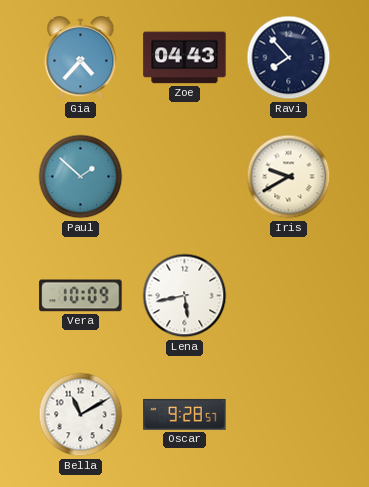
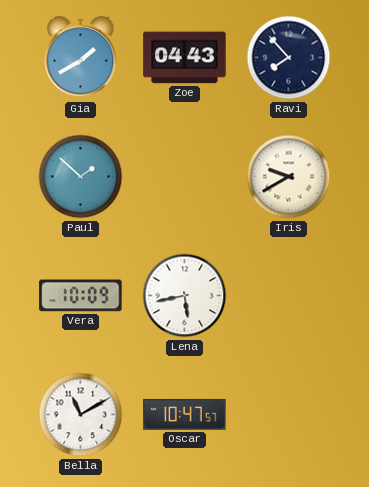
Gia: 4:37 -> 1:40 (81, 58)
Oscar: 9:28 -> 10:47 (185, 414)
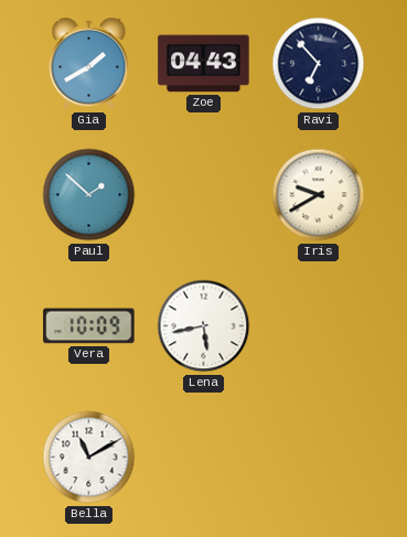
Ravi: 7:53 -> 6:53 (319, 64)
Oscar: 10:47 -> none (185, 414)
